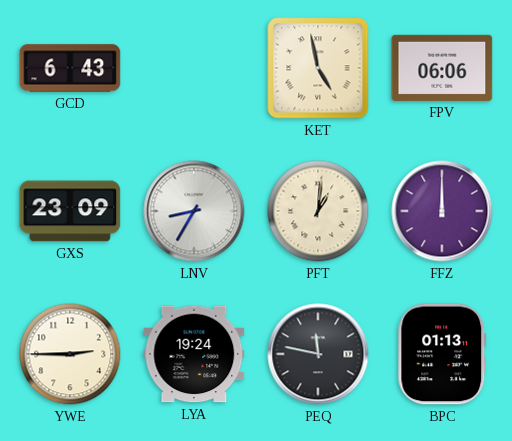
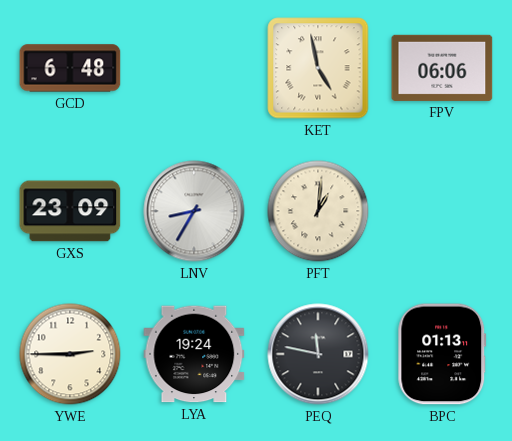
GCD: 6:43 -> 6:48 (70, 68)
FFZ: 12:00 -> none (442, 211)
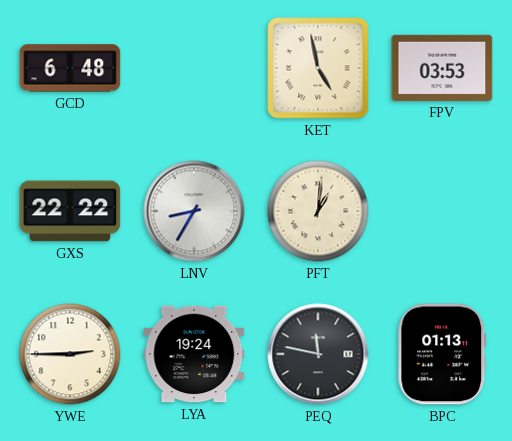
FPV: 06:06 -> 03:53 (442, 68)
GXS: 23:09 -> 22:22 (70, 211)
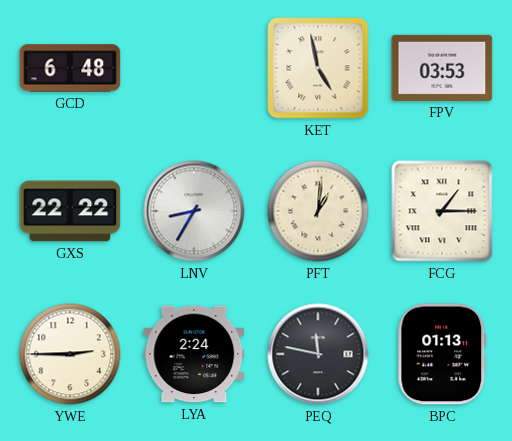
FCG: none -> 1:15 (442, 211)
LYA: 19:24 -> 2:24 (194, 354)
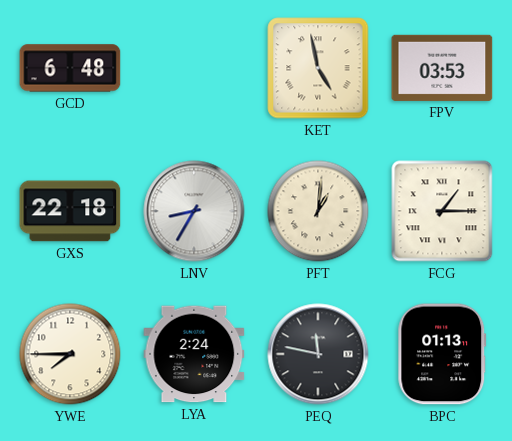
GXS: 22:22 -> 22:18 (70, 211)
YWE: 2:45 -> 7:45 (70, 354)
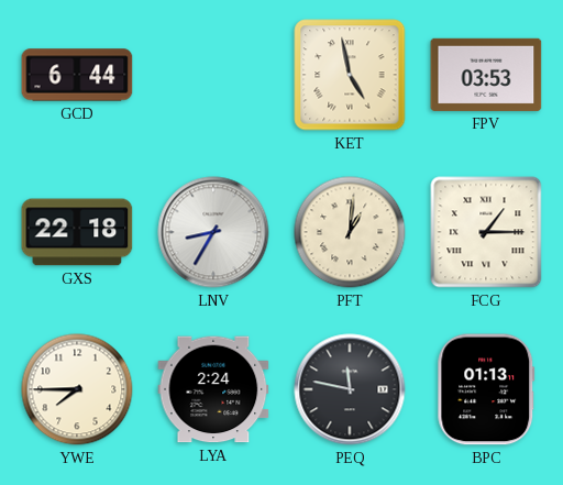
GCD: 6:48 -> 6:44 (77, 75)
